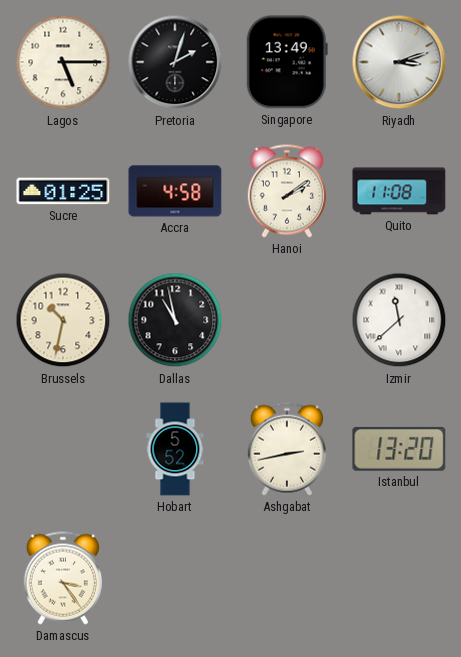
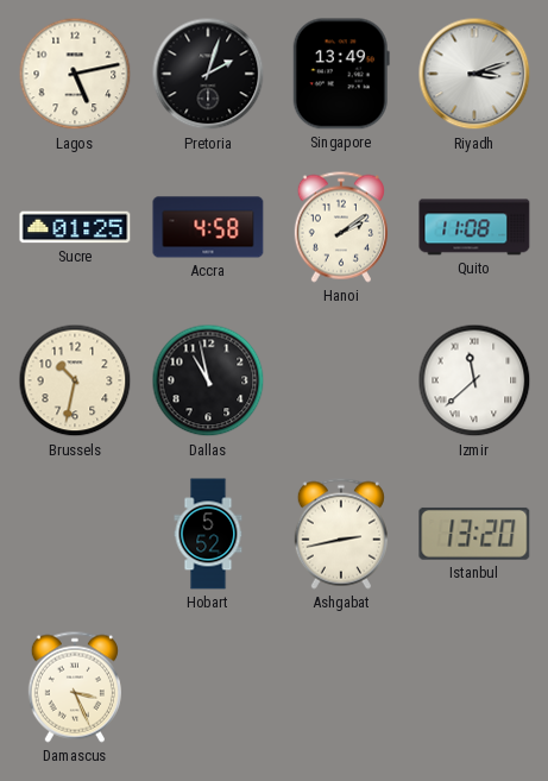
Lagos: 5:15 -> 5:13 (75, 74)
Damascus: 3:24 -> 3:26 (75, 687)
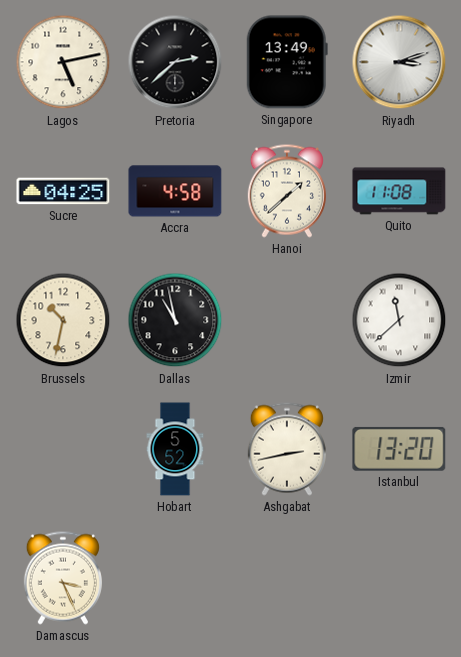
Pretoria: 2:03 -> 2:38 (175, 62)
Sucre: 01:25 -> 04:25 (63, 191)
Hanoi: 2:09 -> 1:38 (287, 191)
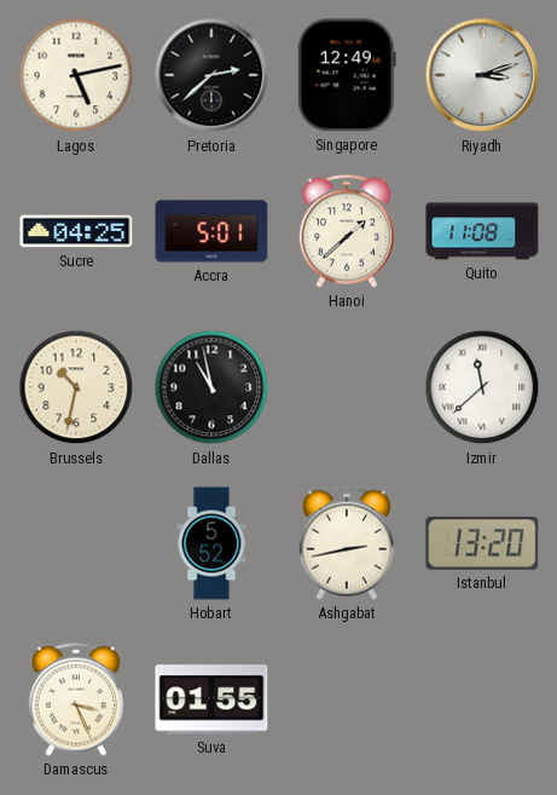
Singapore: 13:49 -> 12:49 (347, 75)
Accra: 4:58 -> 5:01 (211, 231)
Suva: none -> 01:55 (211, 699)
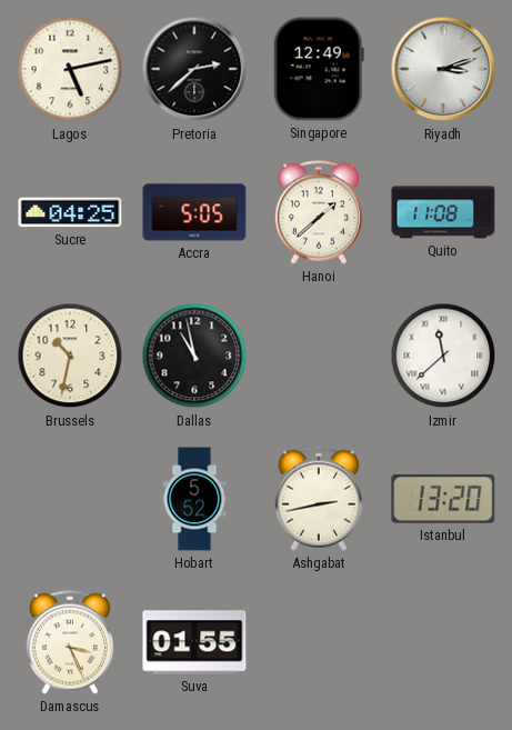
Accra: 5:01 -> 5:05 (194, 212)
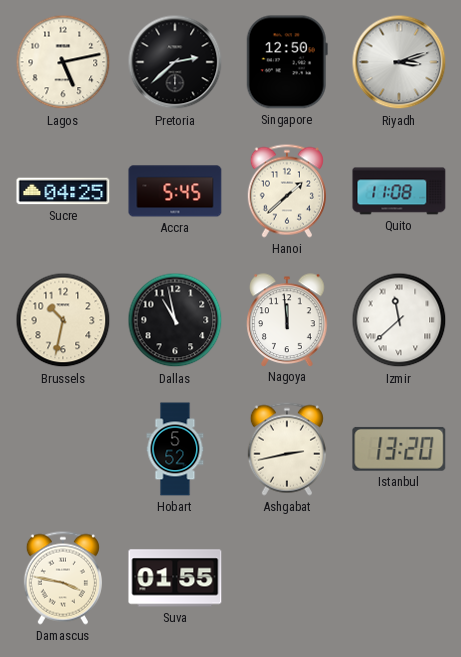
Singapore: 12:49 -> 12:50 (287, 62)
Accra: 5:05 -> 5:45 (175, 191)
Nagoya: none -> 11:59 (287, 320)
Damascus: 3:26 -> 3:47 (63, 578)
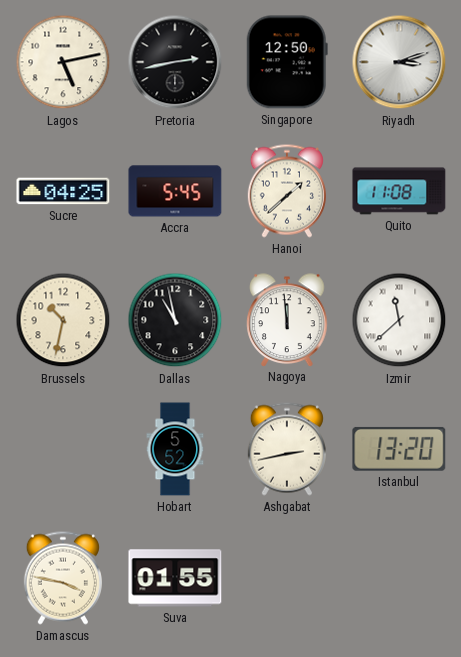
Pretoria: 2:38 -> 2:43 (175, 62)
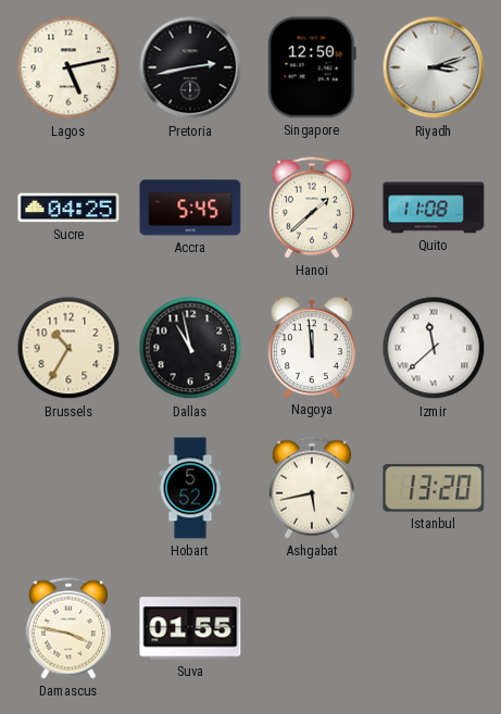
Brussels: 10:32 -> 10:35 (68, 348)
Ashgabat: 2:43 -> 5:43 (312, 488)
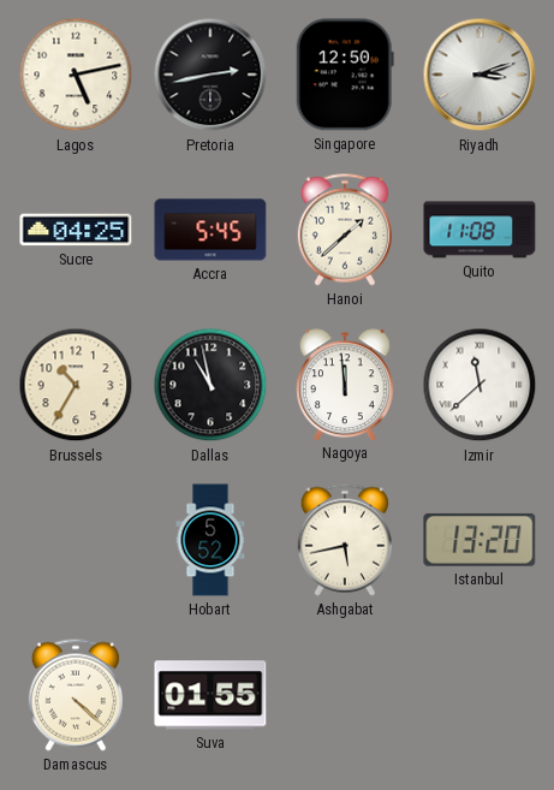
Damascus: 3:47 -> 4:22 (76, 695)
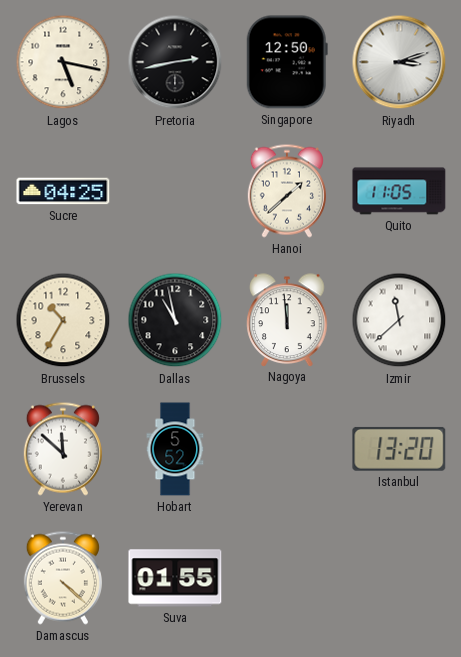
Lagos: 5:13 -> 5:17 (63, 62)
Accra: 5:45 -> none (210, 230)
Quito: 11:08 -> 11:05 (399, 191)
Yerevan: none -> 11:52 (63, 449)
Ashgabat: 5:43 -> none (345, 540)
